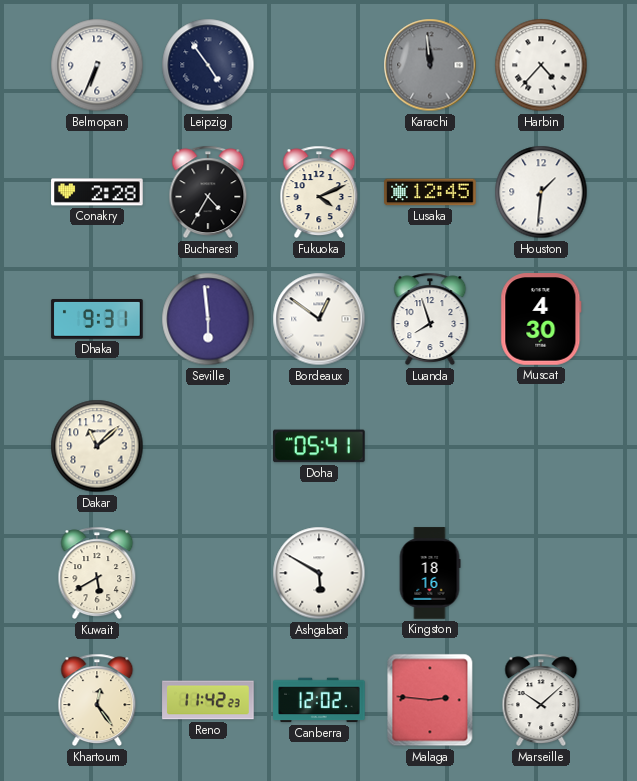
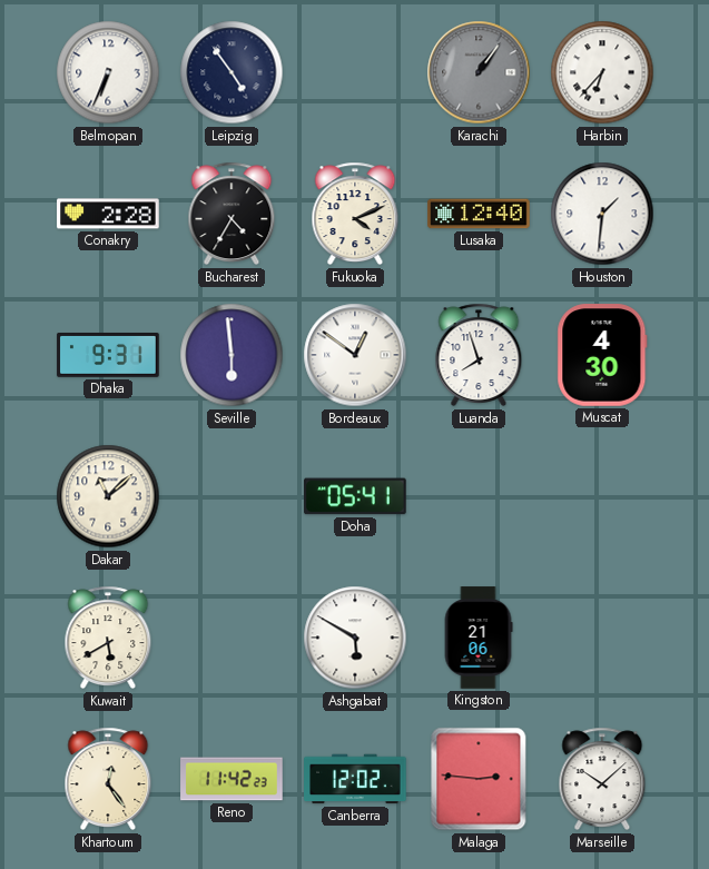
Karachi: 11:59 -> 1:06 (479, 72)
Harbin: 4:37 -> 6:37 (602, 72)
Lusaka: 12:45 -> 12:40 (479, 214)
Kingston: 18:16 -> 21:06 (479, 638)
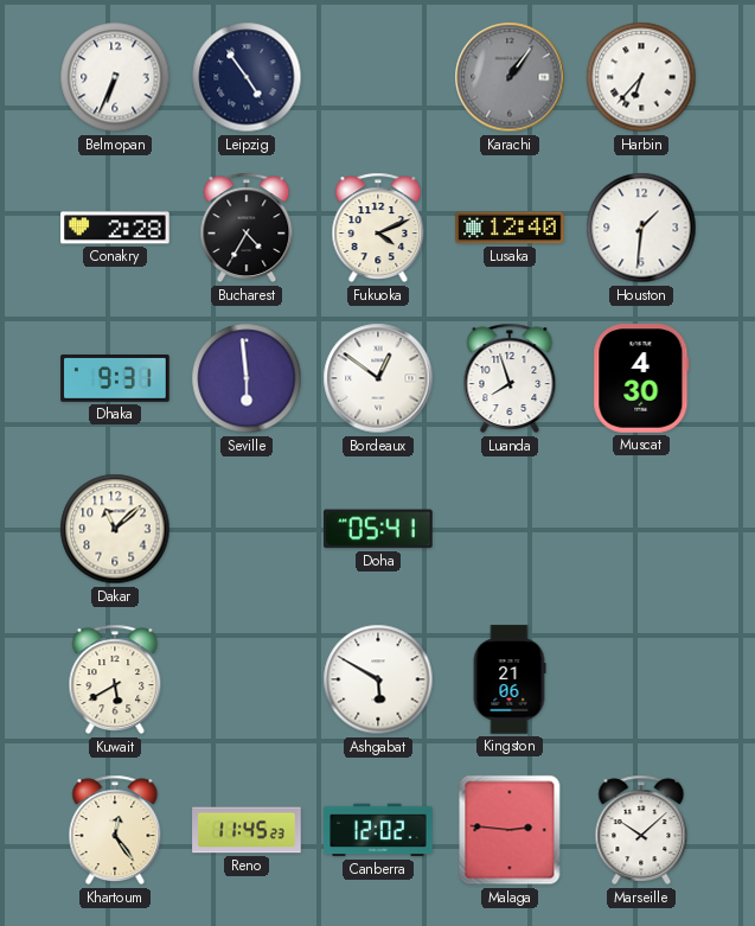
Reno: 11:42 -> 11:45 (247, 830)
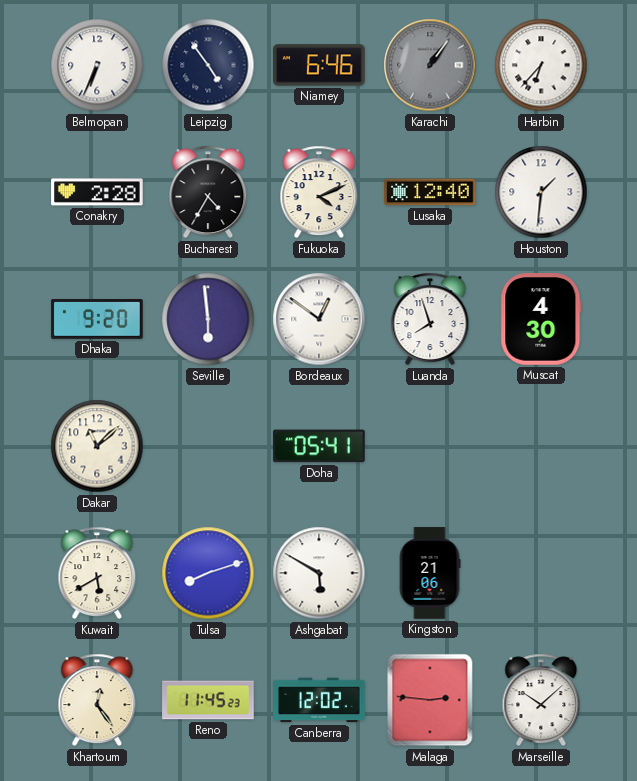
Niamey: none -> 6:46 (319, 65)
Dhaka: 9:31 -> 9:20 (97, 320)
Tulsa: none -> 8:12 (208, 573)
